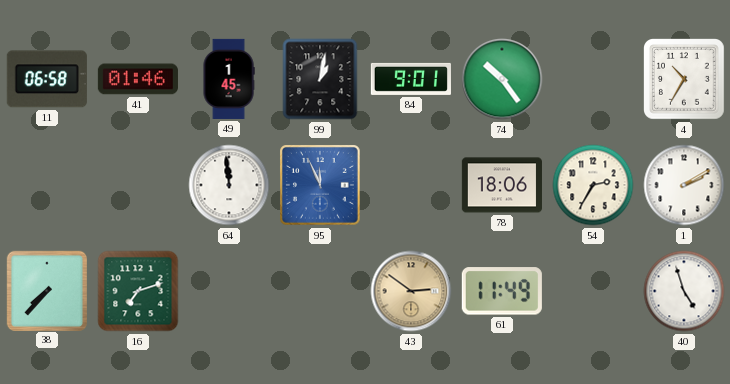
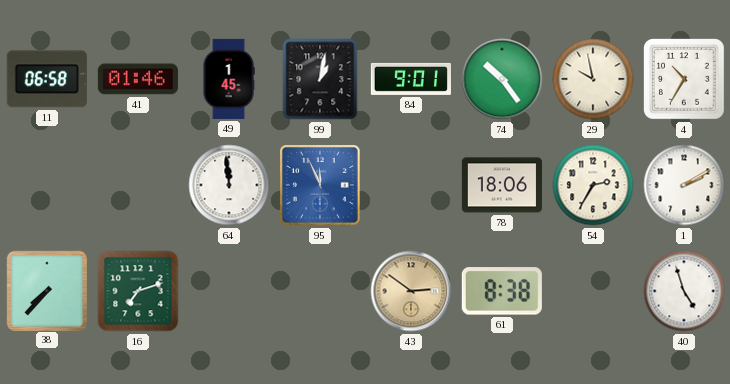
29: none -> 9:58 (593, 79)
61: 11:49 -> 8:38 (502, 291)
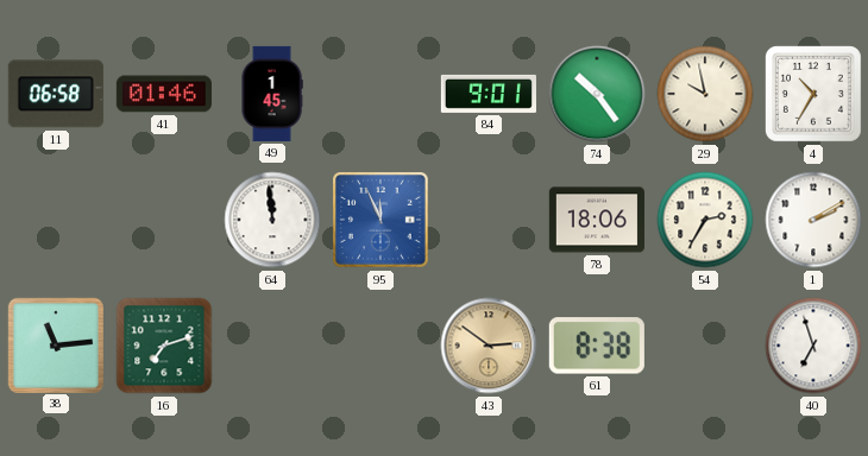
99: 1:02 -> none (320, 79)
38: 7:37 -> 11:14 (55, 344)
40: 4:57 -> 6:57 (813, 346)
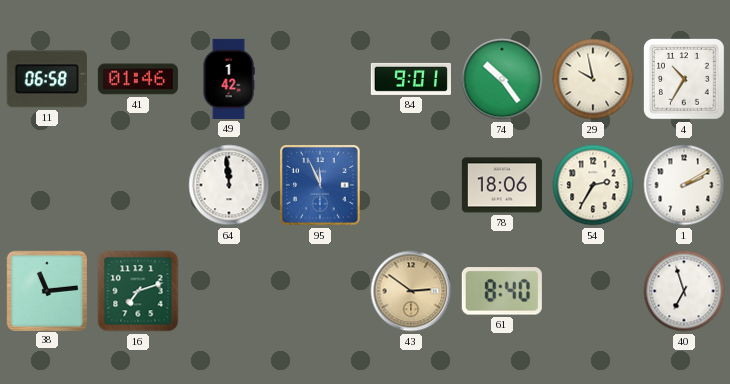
49: 1:45 -> 1:42 (229, 79)
61: 8:38 -> 8:40 (502, 291)
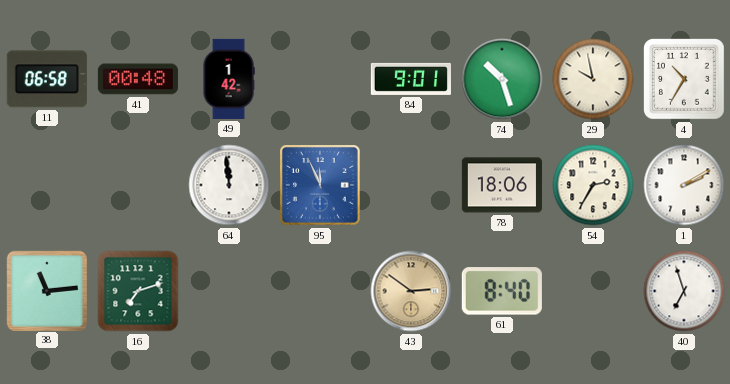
41: 01:46 -> 00:48 (138, 79)
74: 10:24 -> 10:27 (502, 79)
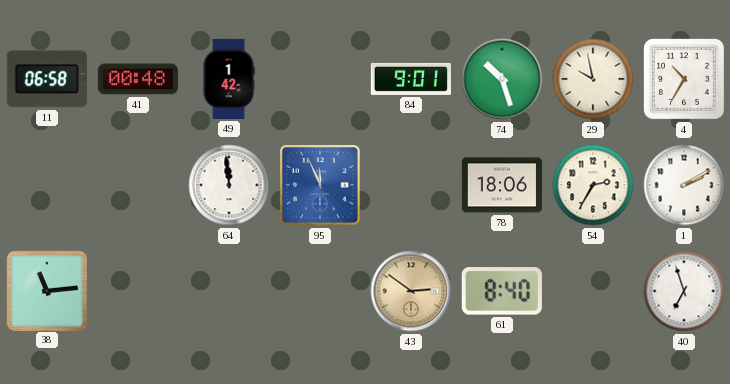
16: 7:12 -> none (138, 291)
